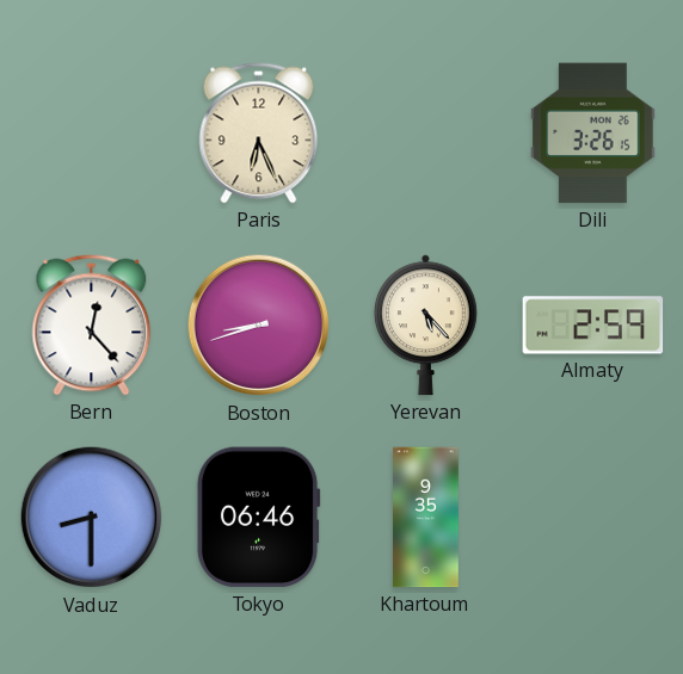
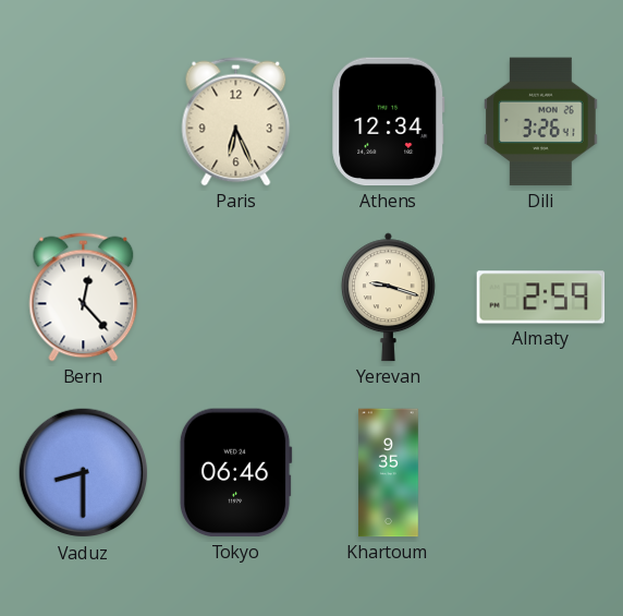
Athens: none -> 12:34 (389, 122)
Dili: 3:26:15 -> 3:26:41 (541, 122)
Boston: 8:42 -> none (259, 326)
Yerevan: 5:23 -> 9:18 (388, 298)
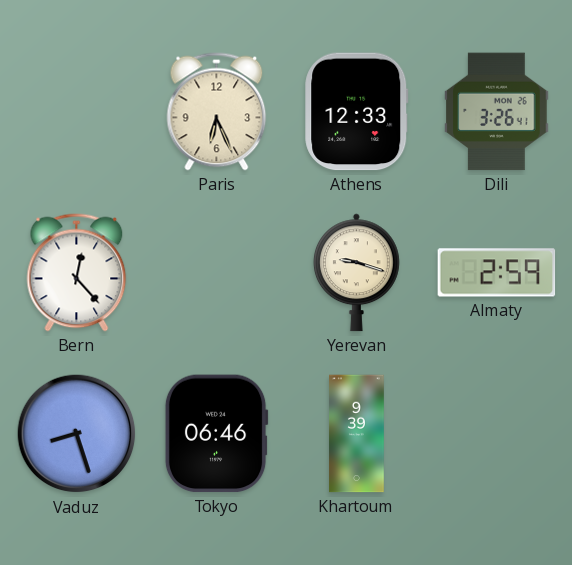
Athens: 12:34 -> 12:33 (357, 112)
Vaduz: 8:30 -> 8:27 (77, 434)
Khartoum: 9:35 -> 9:39 (357, 434)
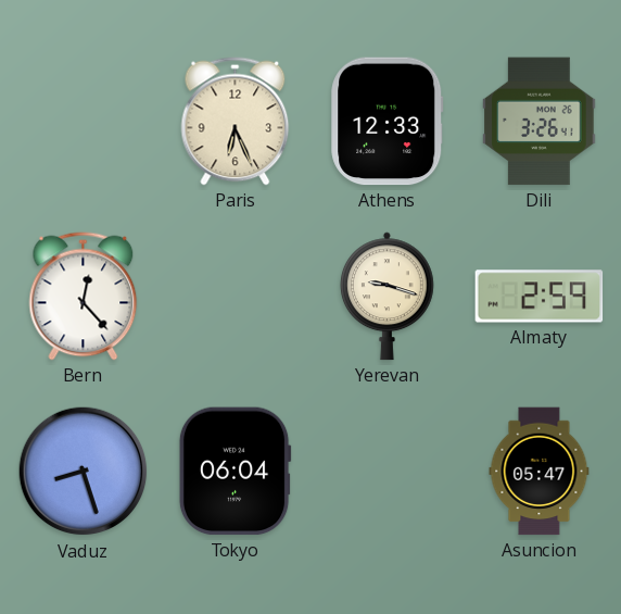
Tokyo: 06:46 -> 06:04 (235, 472)
Khartoum: 9:39 -> none (357, 434)
Asuncion: none -> 05:47 (540, 472)
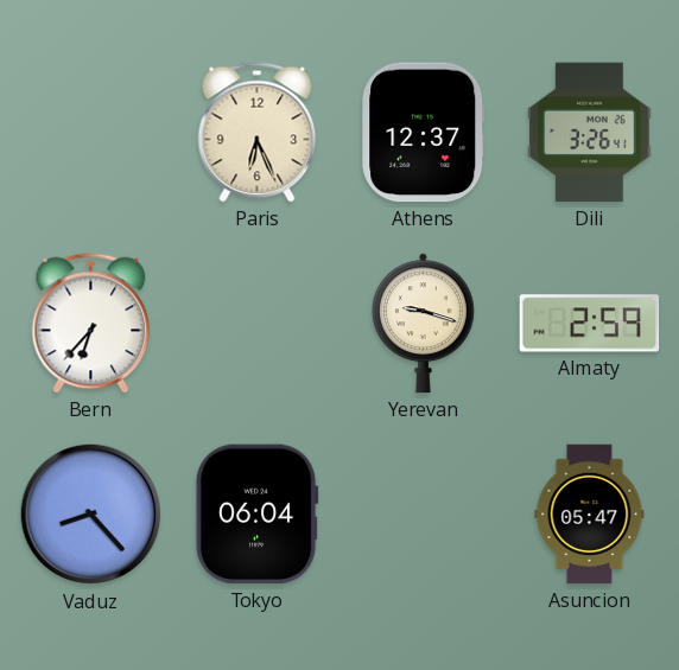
Athens: 12:33 -> 12:37 (424, 133)
Bern: 12:23 -> 6:37 (91, 324)
Vaduz: 8:27 -> 8:23 (91, 515)
